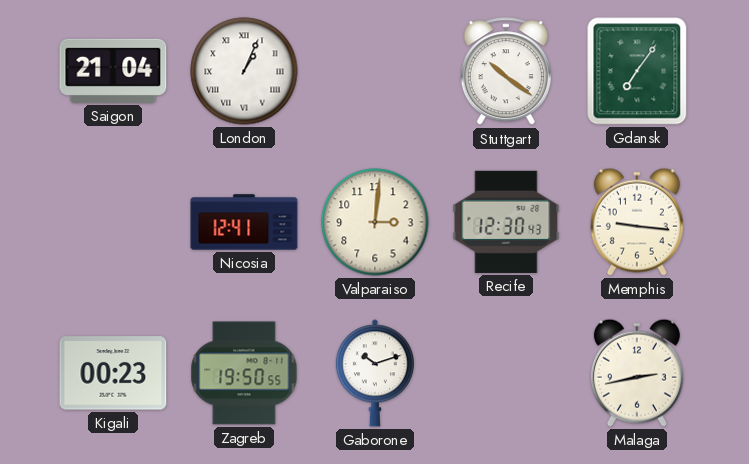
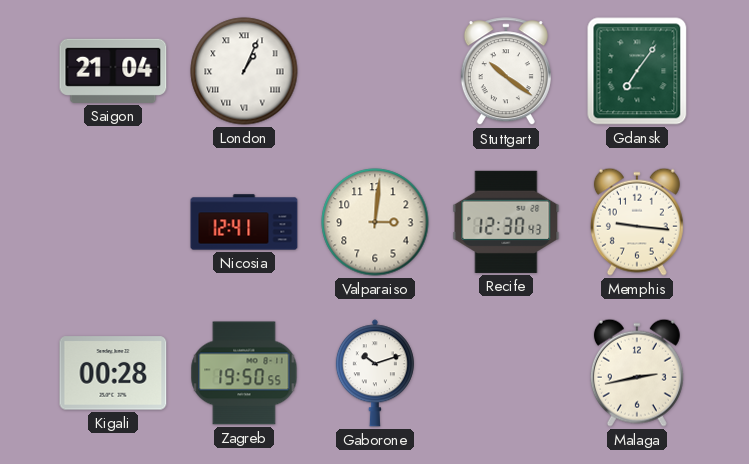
Kigali: 00:23 -> 00:28 (113, 373)
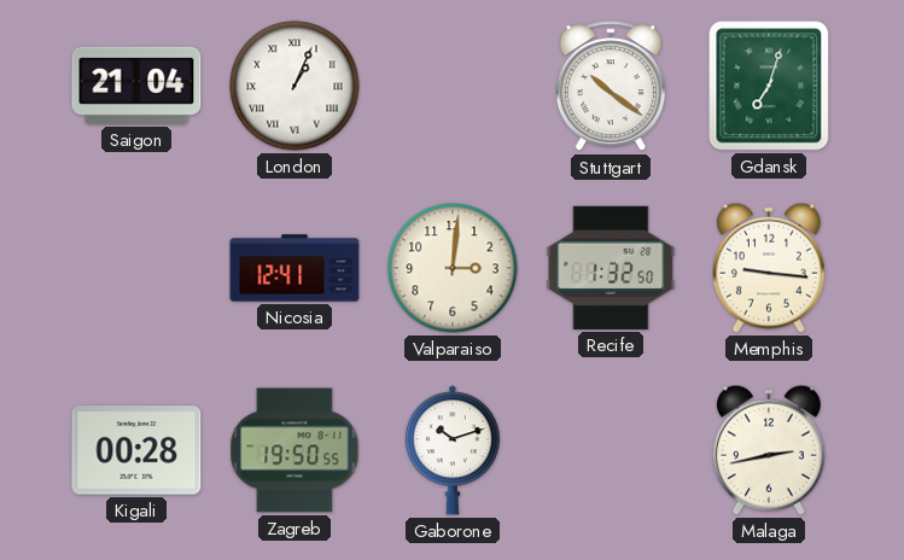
Gdansk: 7:06 -> 7:03 (769, 86)
Recife: 12:30 -> 1:32 (611, 268)
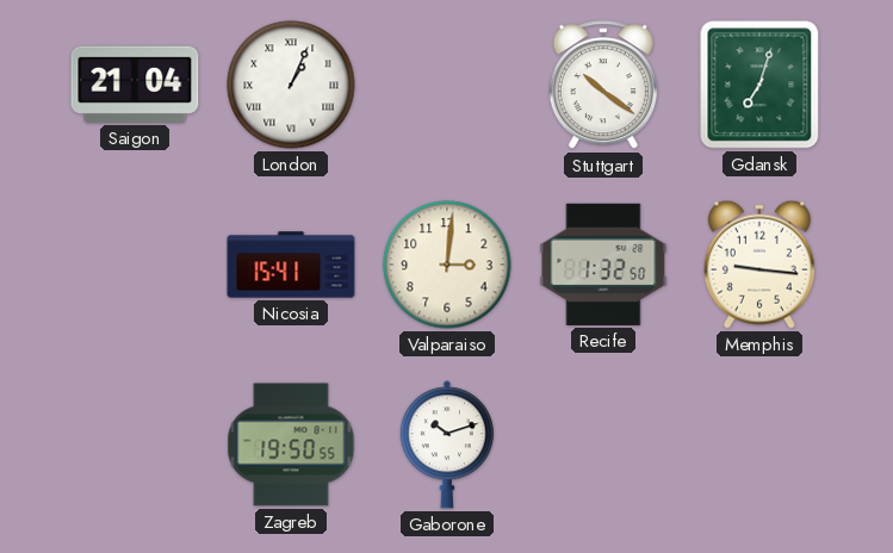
Nicosia: 12:41 -> 15:41 (291, 265)
Kigali: 00:28 -> none (136, 450)
Malaga: 2:43 -> none (769, 450)
